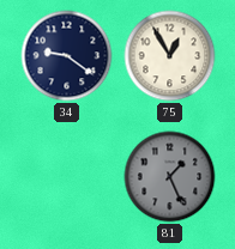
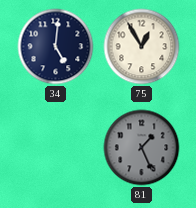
34: 9:21 -> 5:01 (56, 47)
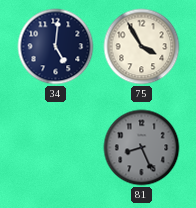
75: 12:55 -> 3:55 (142, 47)
81: 1:26 -> 8:26 (142, 148)
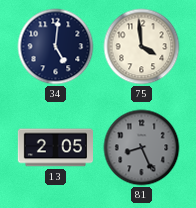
75: 3:55 -> 3:59 (142, 47)
13: none -> 2:05 (55, 148)
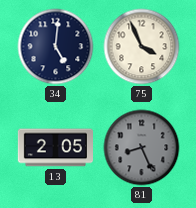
75: 3:59 -> 3:56 (142, 47)
